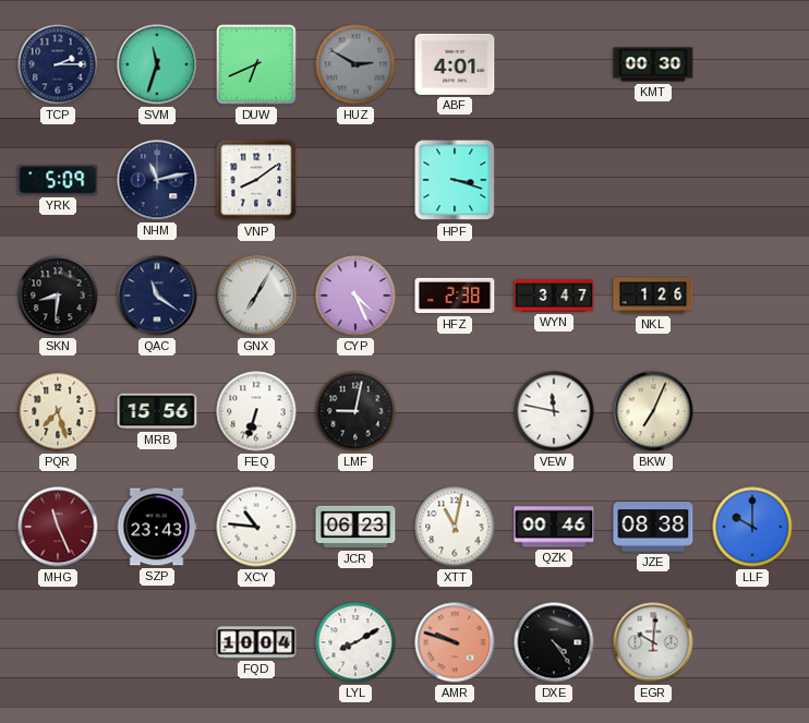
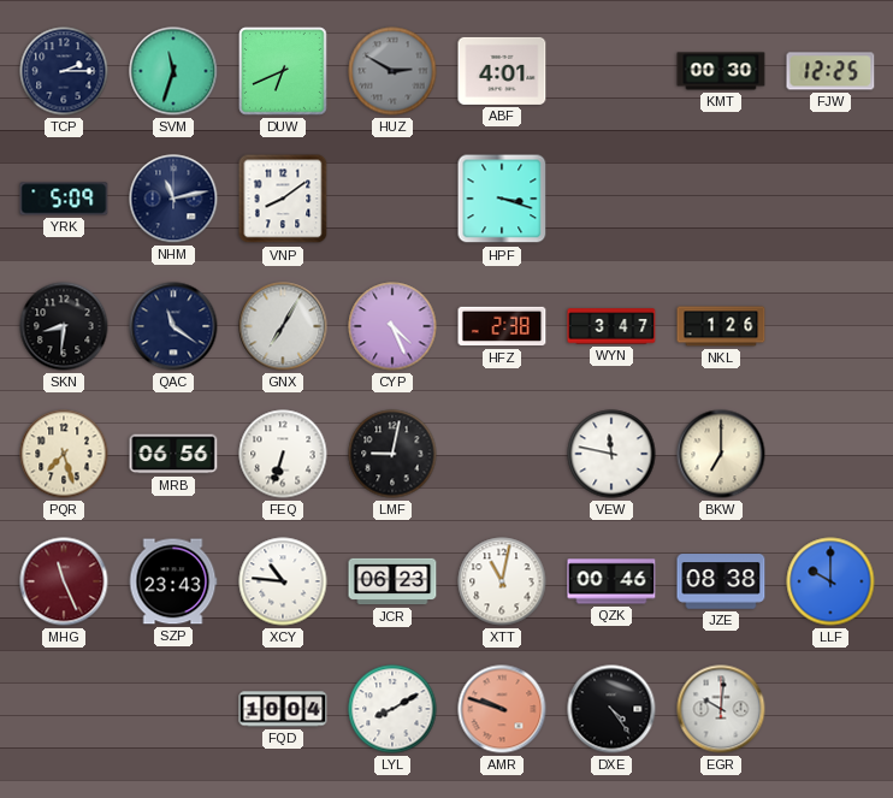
FJW: none -> 12:25 (830, 71)
MRB: 15:56 -> 06:56 (173, 454)
BKW: 7:04 -> 7:00 (721, 454)
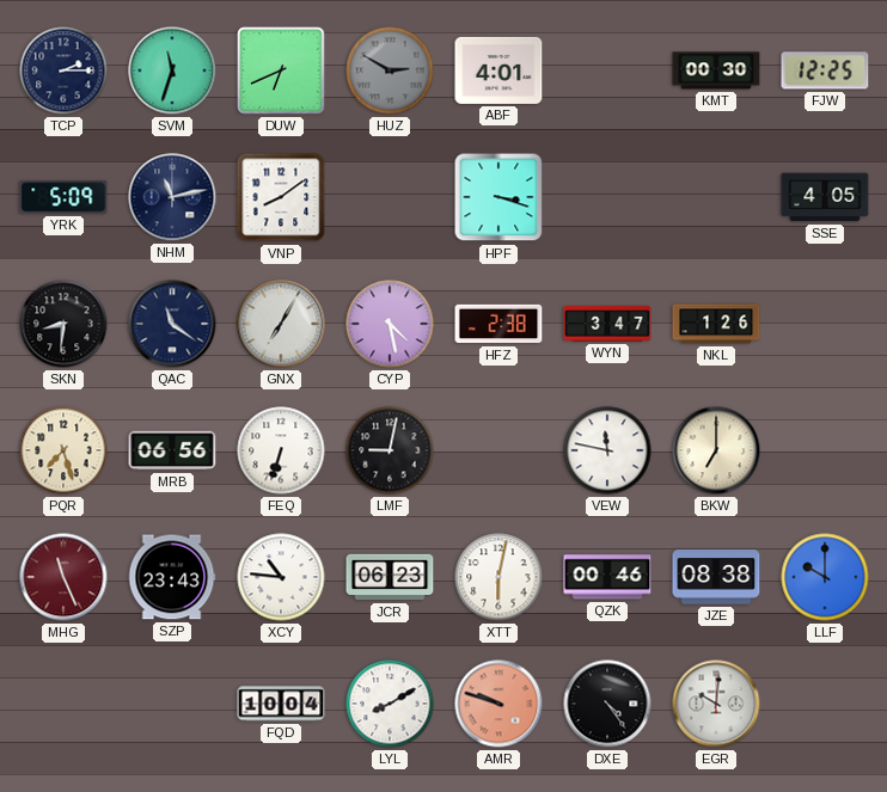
SSE: none -> 4:05 (825, 197)
CYP: 4:26 -> 4:28 (390, 324)
XTT: 11:02 -> 6:02 (498, 577)
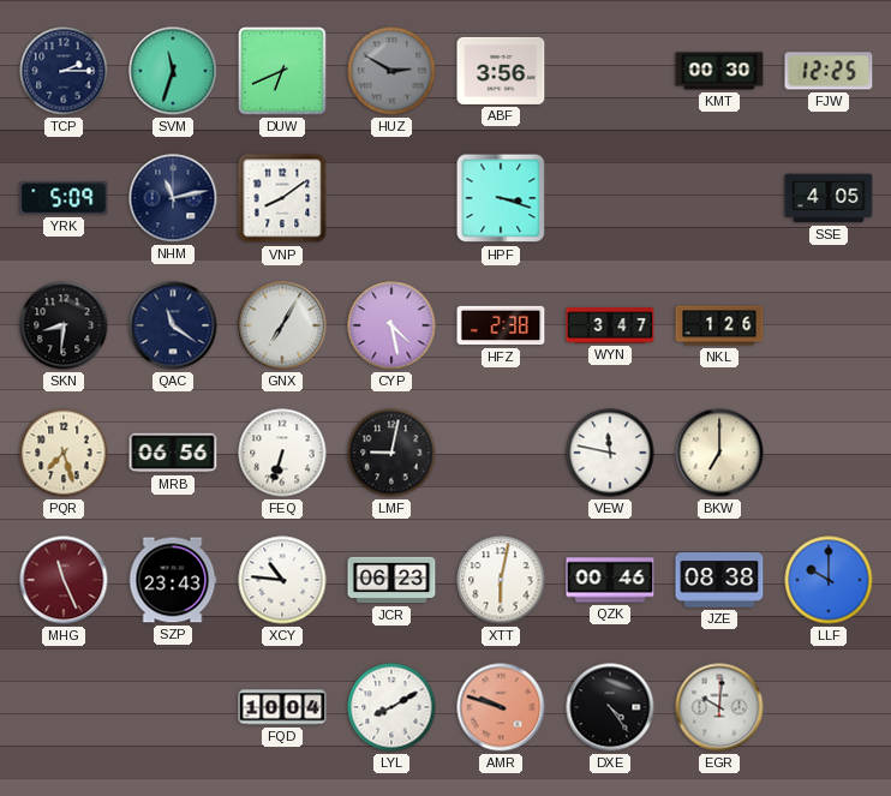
ABF: 4:01 -> 3:56 (501, 71)
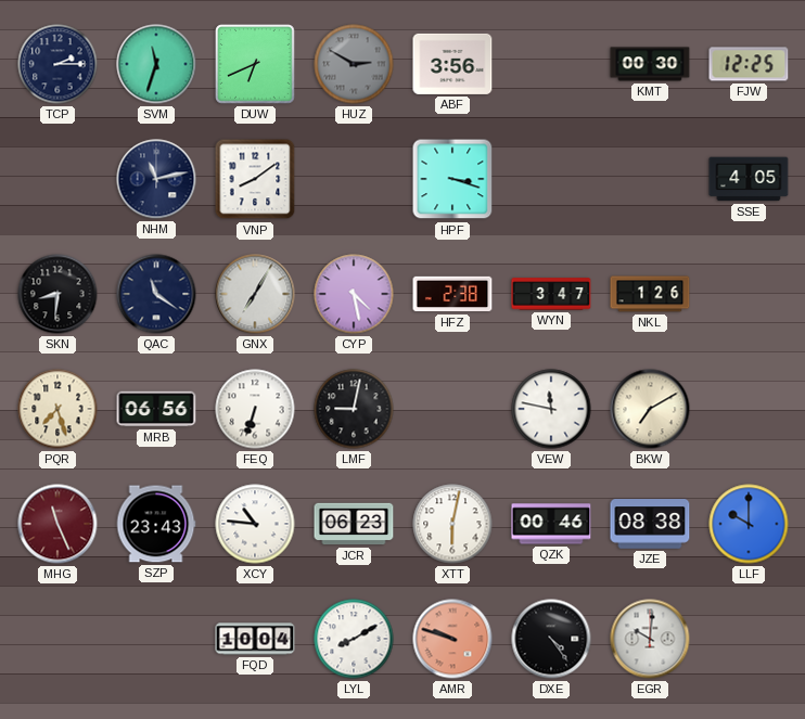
YRK: 5:09 -> none (64, 198)
BKW: 7:00 -> 7:10 (650, 409)
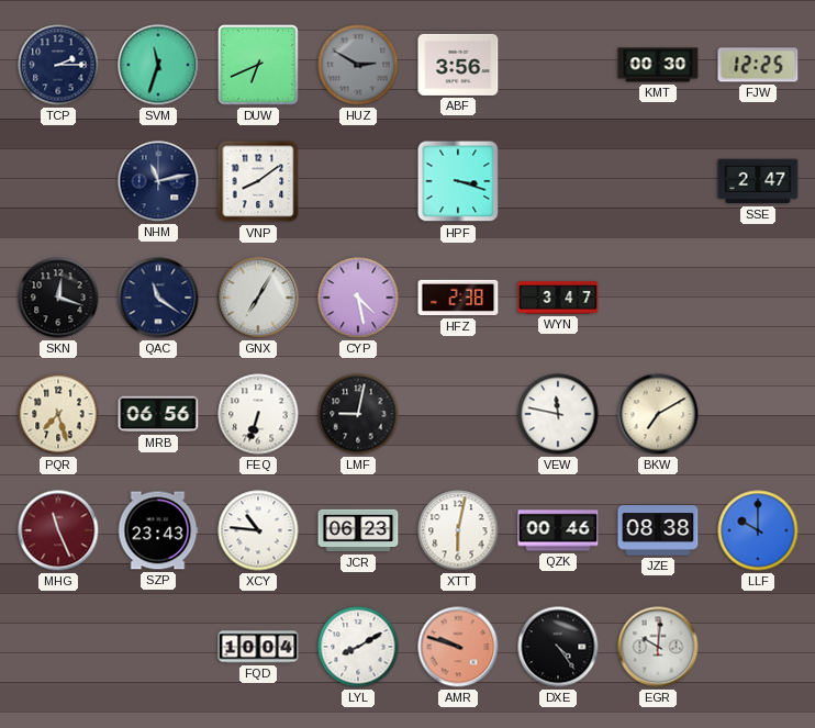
SSE: 4:05 -> 2:47 (758, 181)
SKN: 8:31 -> 12:18 (58, 298)
NKL: 1:26 -> none (650, 294)
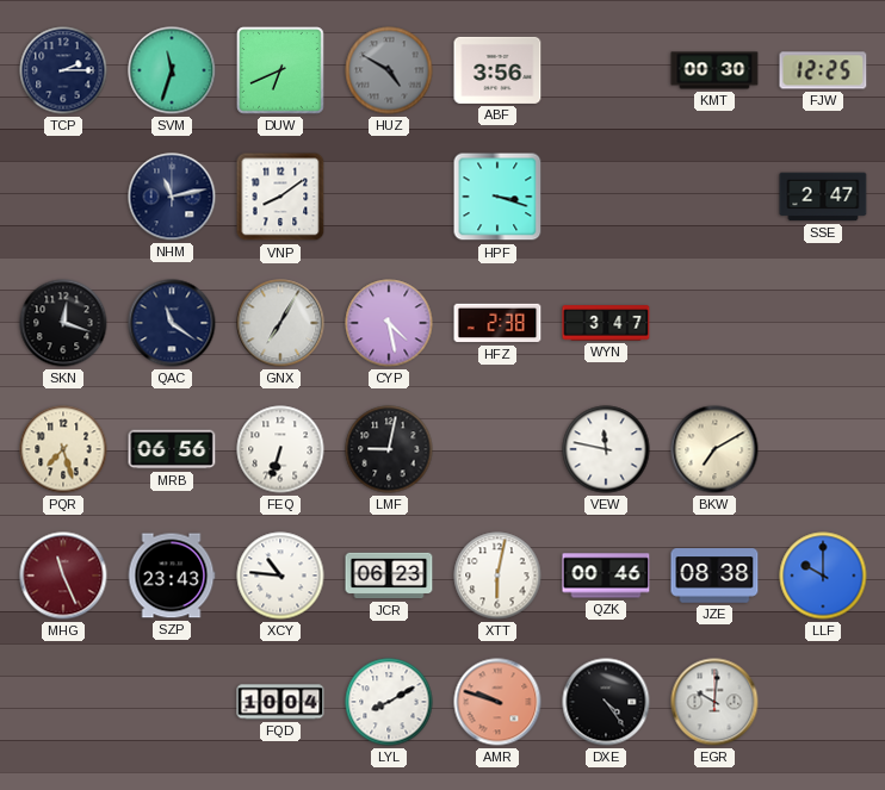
HUZ: 2:50 -> 4:50 (389, 70)
